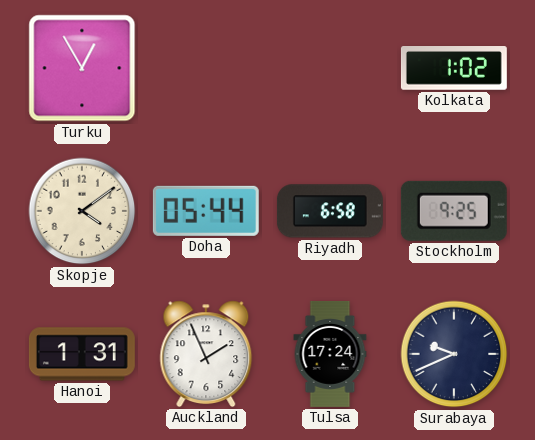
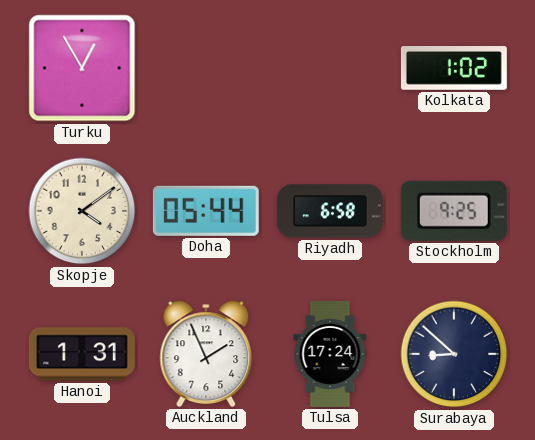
Surabaya: 9:41 -> 8:52 (454, 354)
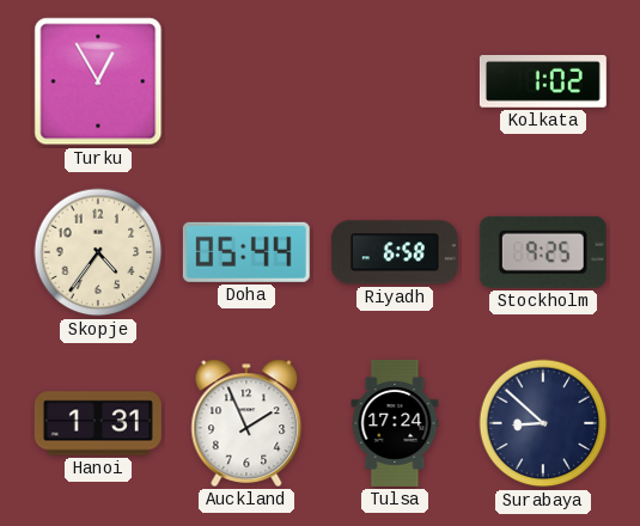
Skopje: 4:09 -> 4:36 (98, 252)
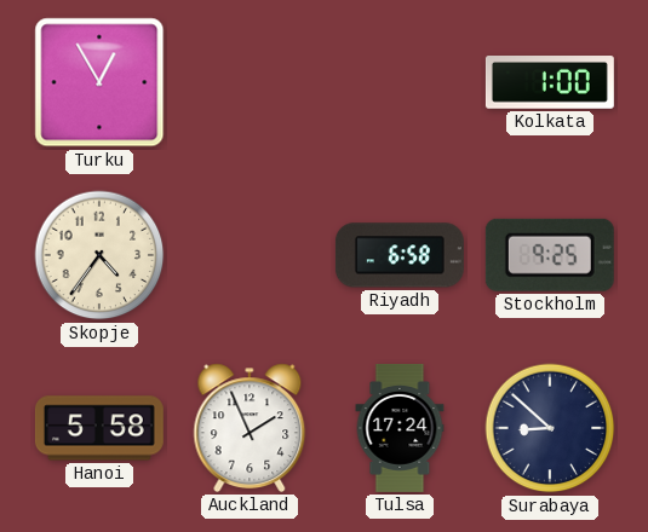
Kolkata: 1:02 -> 1:00 (550, 83)
Doha: 05:44 -> none (246, 252)
Hanoi: 1:31 -> 5:58 (99, 428)
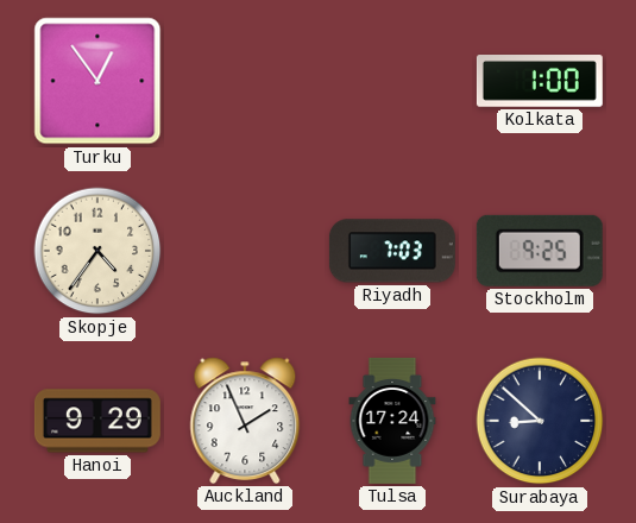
Turku: 12:55 -> 12:54 (97, 81)
Riyadh: 6:58 -> 7:03 (392, 251)
Hanoi: 5:58 -> 9:29 (97, 421)
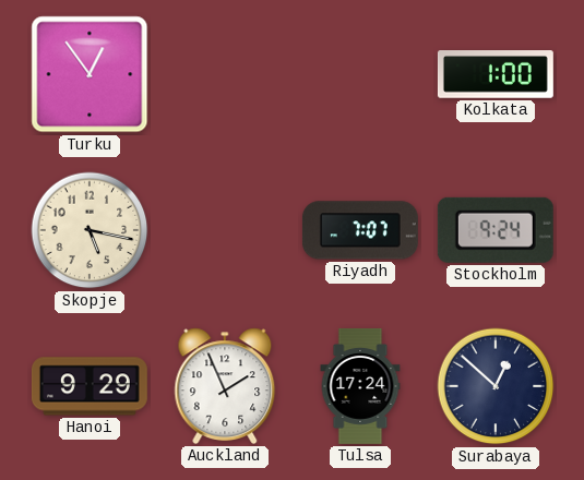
Skopje: 4:36 -> 5:17 (90, 230)
Riyadh: 7:03 -> 7:07 (360, 230)
Stockholm: 9:25 -> 9:24 (496, 230)
Surabaya: 8:52 -> 12:52 (496, 386)
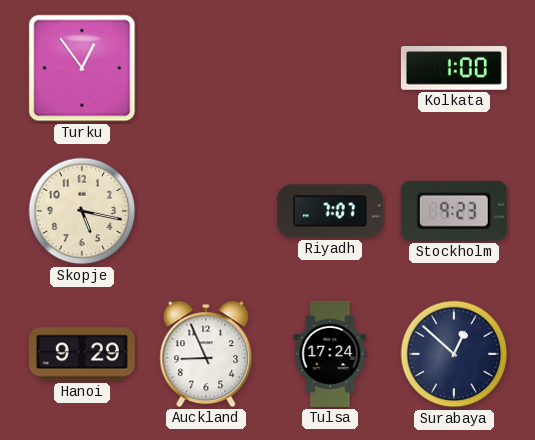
Stockholm: 9:24 -> 9:23 (454, 211)
Auckland: 1:56 -> 8:56 (206, 354)
